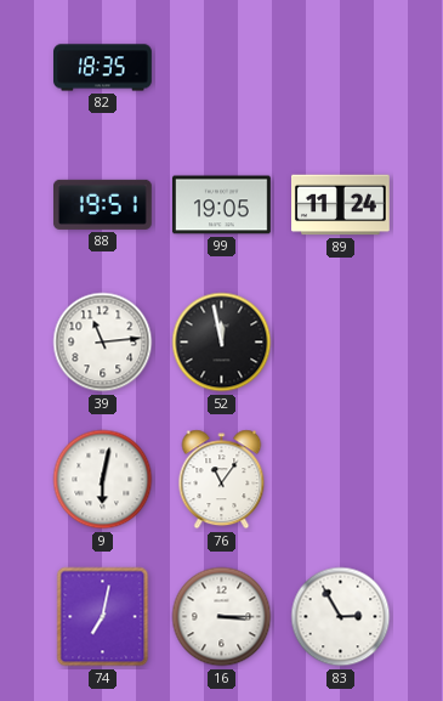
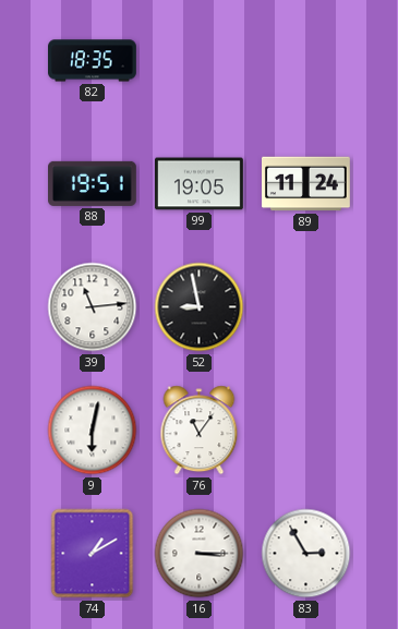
52: 11:58 -> 8:58 (200, 307)
74: 7:02 -> 1:10 (93, 554)
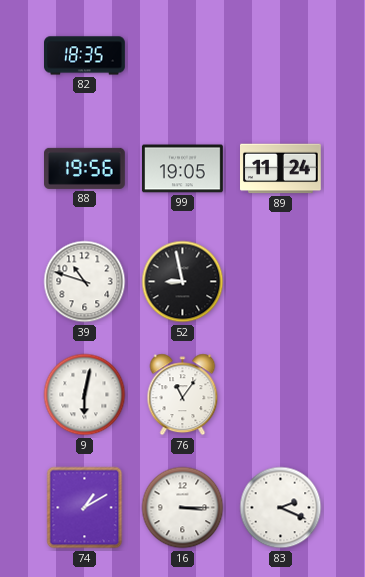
88: 19:51 -> 19:56 (85, 168)
39: 11:14 -> 10:48 (85, 282)
83: 2:55 -> 2:19 (281, 508)
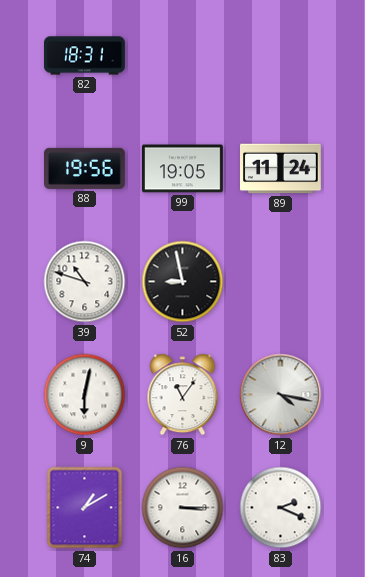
82: 18:35 -> 18:31 (85, 56)
12: none -> 4:17 (281, 395)
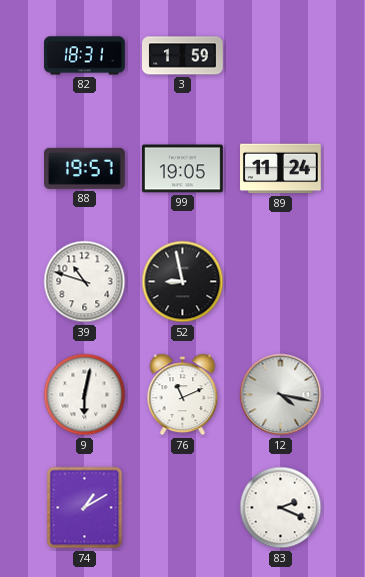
3: none -> 1:59 (183, 56)
88: 19:56 -> 19:57 (85, 168)
76: 11:06 -> 11:11 (183, 395)
16: 3:15 -> none (183, 508)
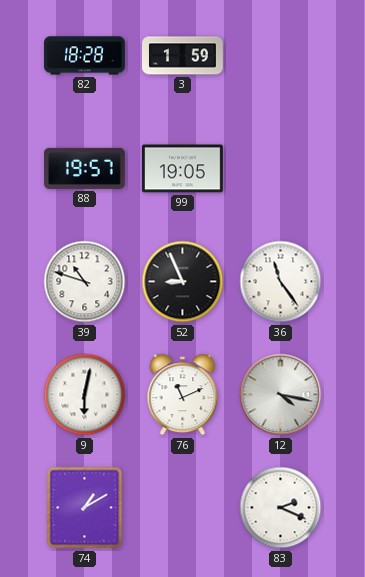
82: 18:31 -> 18:28 (85, 56)
89: 11:24 -> none (281, 169)
52: 8:58 -> 8:56 (183, 282)
36: none -> 11:24 (281, 282)
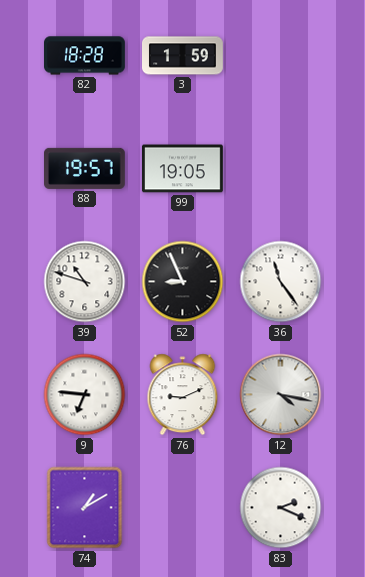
9: 6:02 -> 6:46 (85, 395)
76: 11:11 -> 9:11 (183, 395)
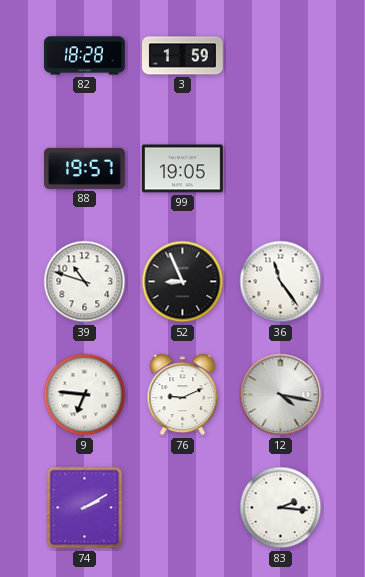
74: 1:10 -> 2:10 (85, 508)
83: 2:19 -> 2:16 (281, 508)
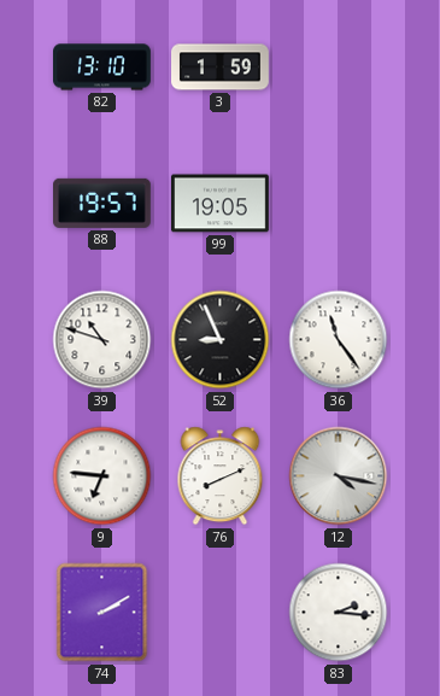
82: 18:28 -> 13:10 (102, 68)
76: 9:11 -> 8:11 (221, 476)
